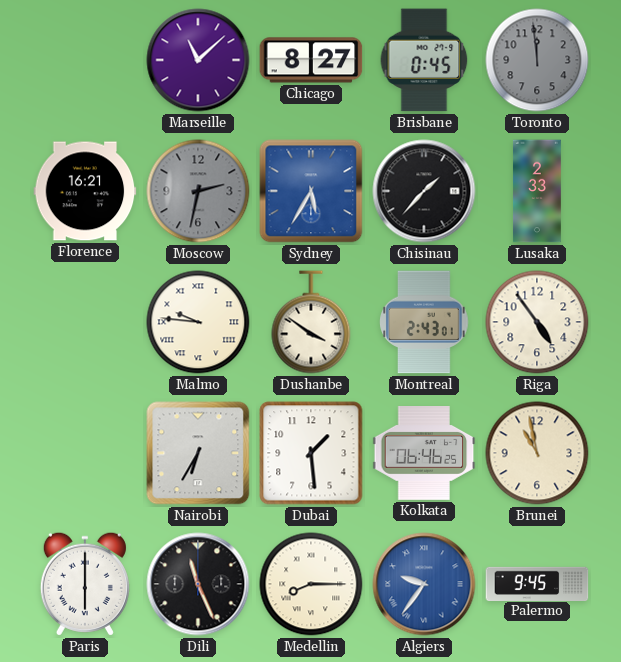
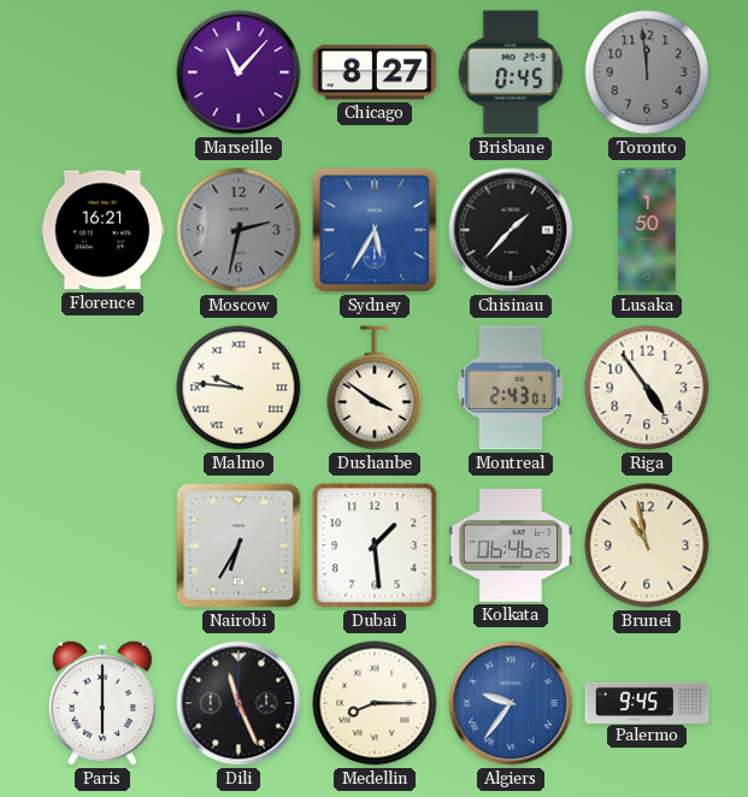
Marseille: 11:08 -> 11:07 (238, 72)
Lusaka: 2:33 -> 1:50 (647, 230)
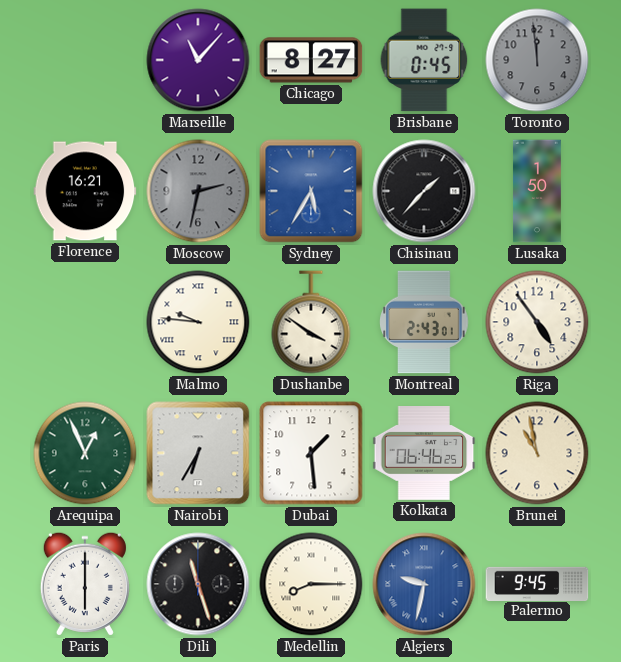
Arequipa: none -> 12:56 (85, 453)
Dili: 11:26 -> 11:27 (198, 584)
Algiers: 9:36 -> 9:32 (424, 584)
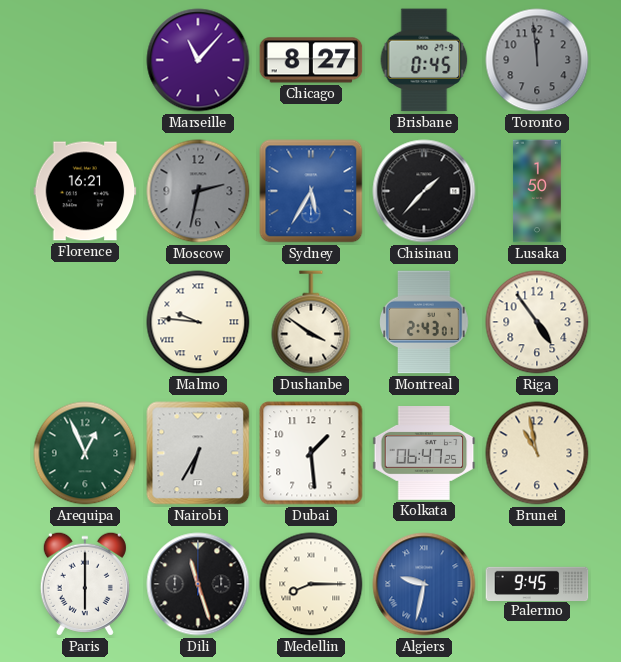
Kolkata: 06:46 -> 06:47 (424, 454)
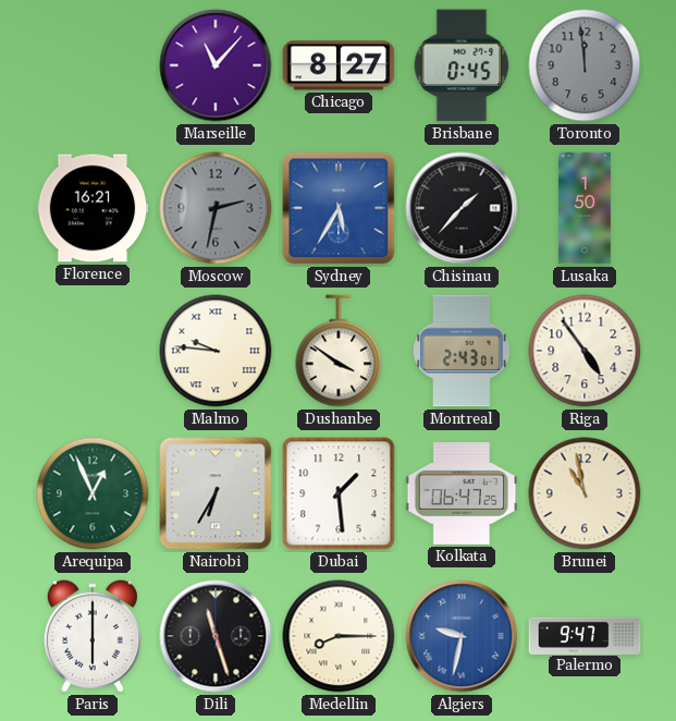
Palermo: 9:45 -> 9:47 (585, 635)
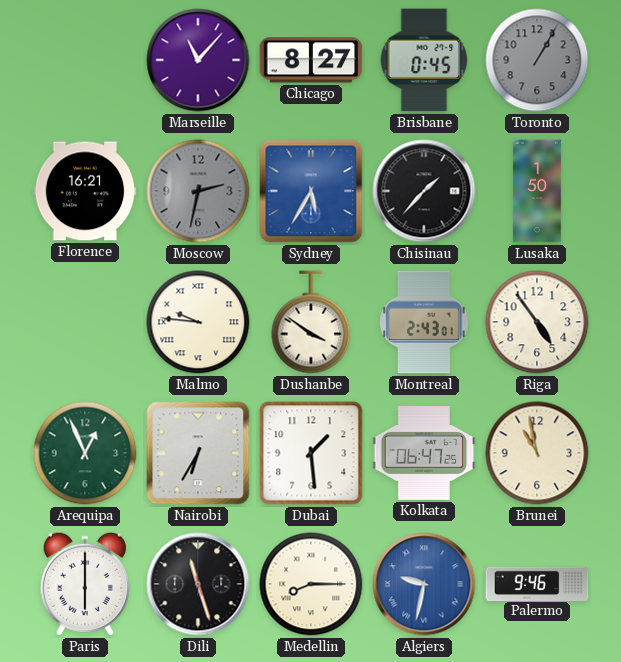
Toronto: 11:59 -> 1:05 (537, 60)
Palermo: 9:47 -> 9:46 (537, 583)
